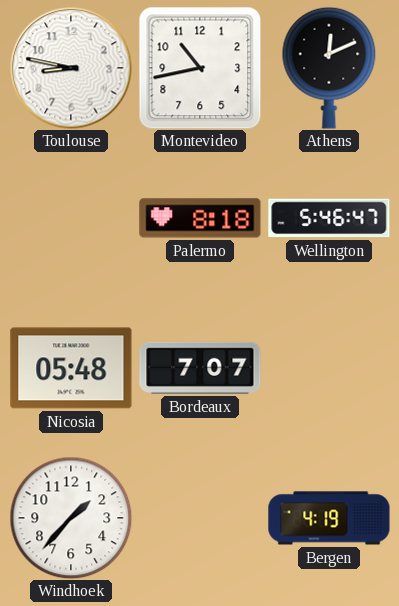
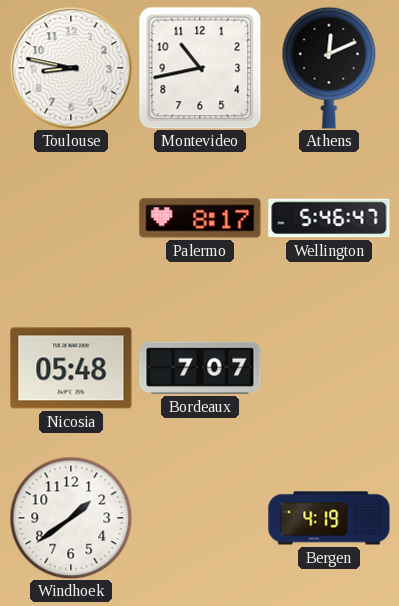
Palermo: 8:18 -> 8:17 (200, 218)
Windhoek: 1:37 -> 1:39 (71, 518)
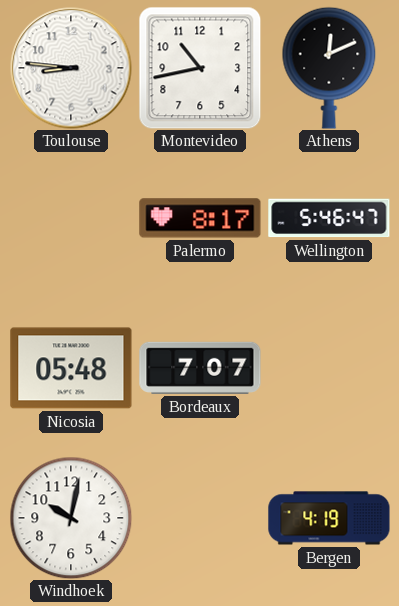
Toulouse: 8:47 -> 8:46 (71, 68)
Windhoek: 1:39 -> 10:02 (71, 518)
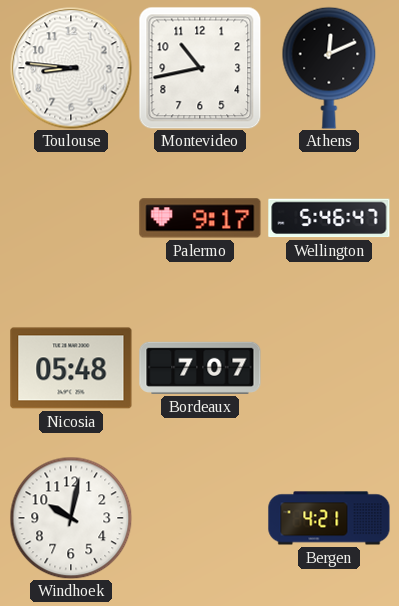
Palermo: 8:17 -> 9:17 (200, 218)
Bergen: 4:19 -> 4:21 (329, 518)
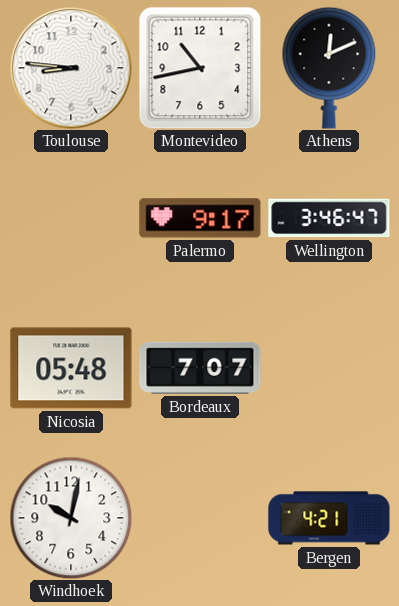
Wellington: 5:46 -> 3:46 (329, 218)
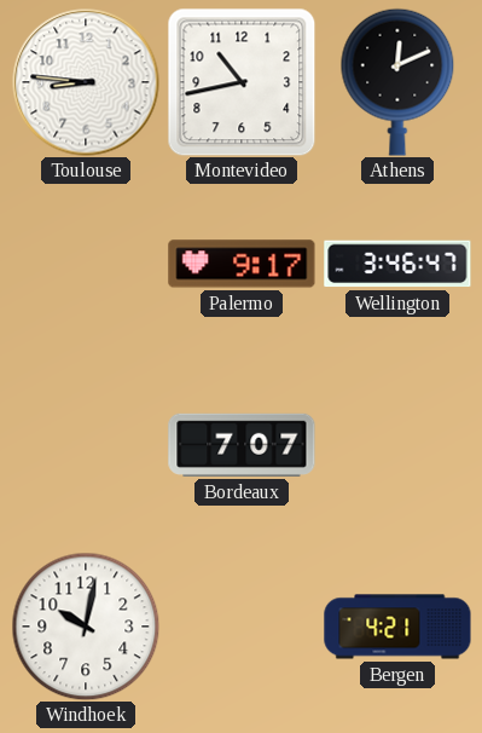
Nicosia: 05:48 -> none (71, 368)
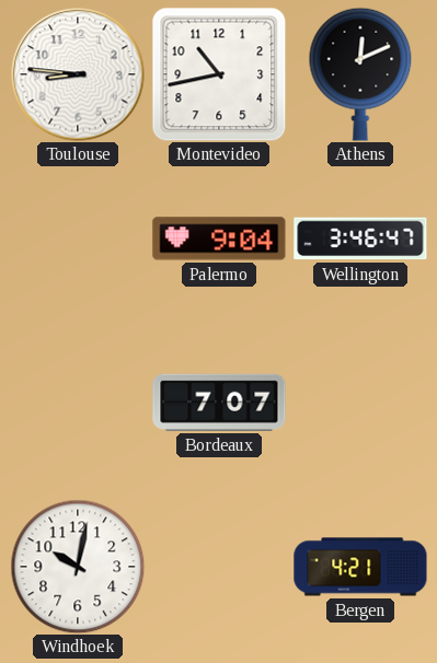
Palermo: 9:17 -> 9:04 (219, 239)
